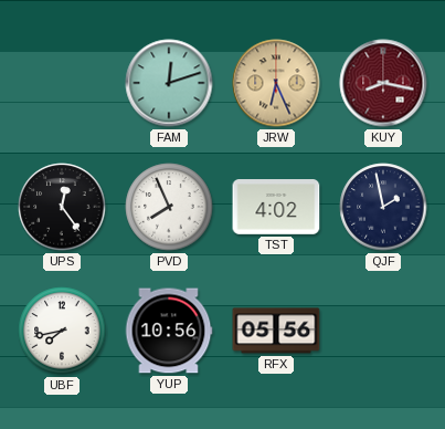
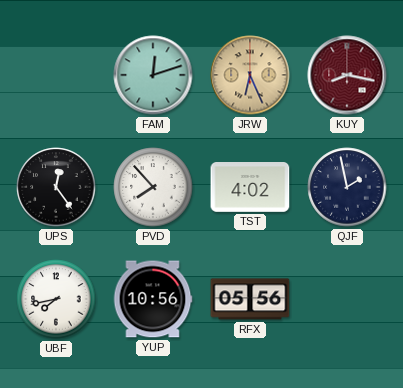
PVD: 7:56 -> 7:53 (153, 187)
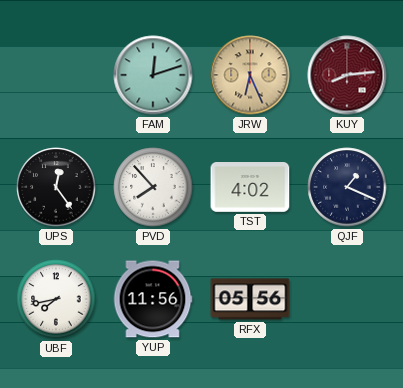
KUY: 8:17 -> 8:14 (347, 75)
QJF: 1:58 -> 1:19 (347, 187)
YUP: 10:56 -> 11:56 (153, 299)
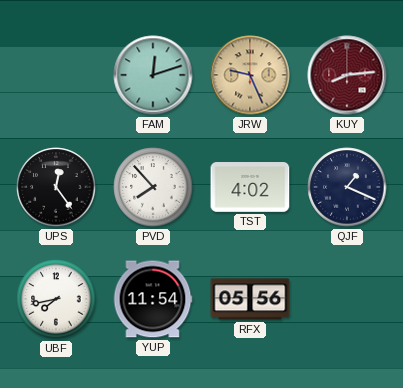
JRW: 6:26 -> 9:26 (250, 75)
YUP: 11:56 -> 11:54 (153, 299)
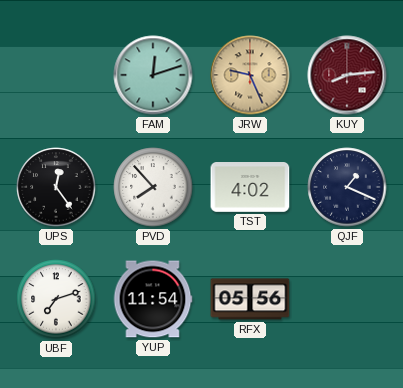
UBF: 7:43 -> 7:12 (56, 299)
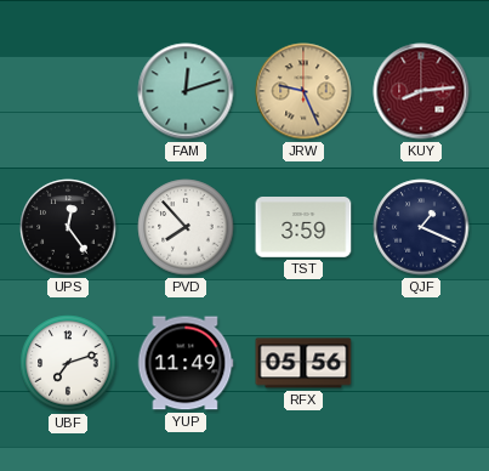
TST: 4:02 -> 3:59 (303, 228)
YUP: 11:54 -> 11:49 (186, 363)
